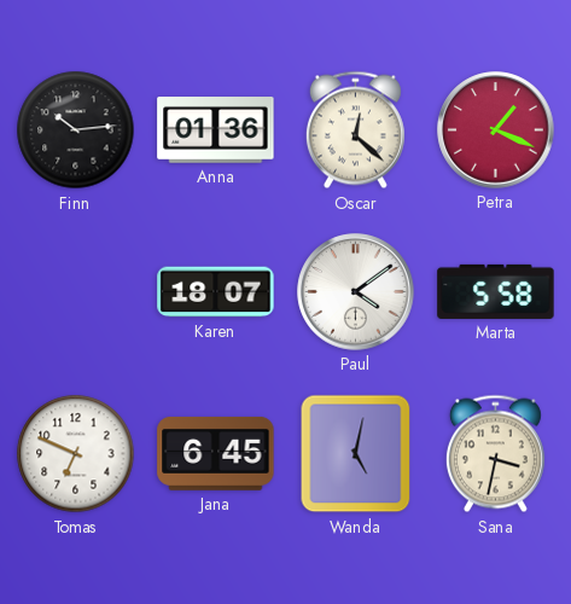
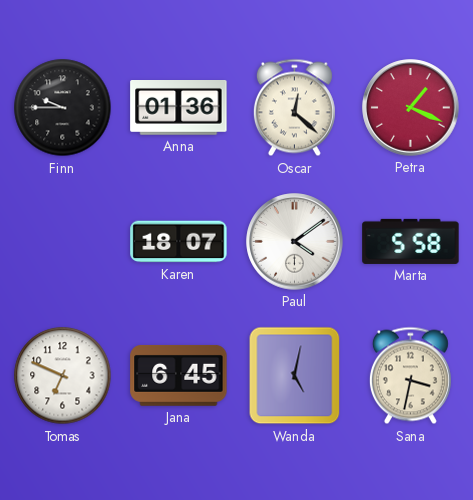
Finn: 10:14 -> 9:45 (63, 108)
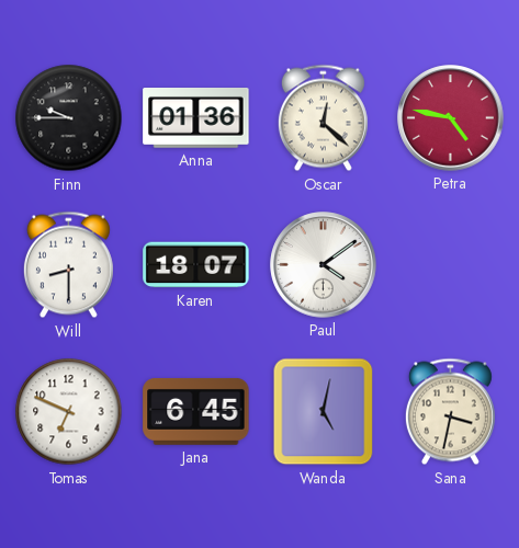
Petra: 1:19 -> 4:47 (451, 118)
Will: none -> 8:30 (68, 265)
Marta: 5:58 -> none (411, 241)
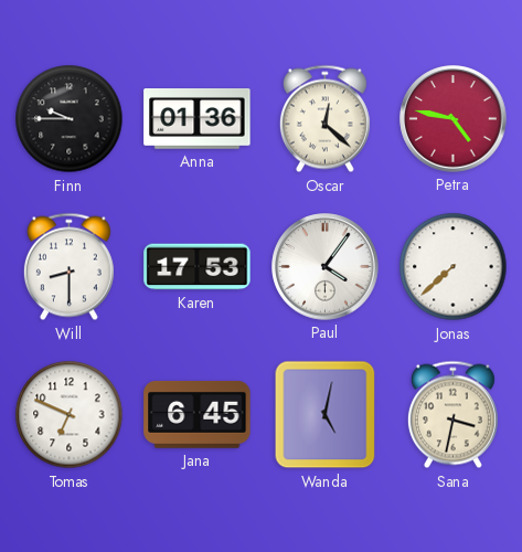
Karen: 18:07 -> 17:53 (198, 267)
Paul: 4:09 -> 4:06 (326, 267)
Jonas: none -> 7:38 (454, 267)
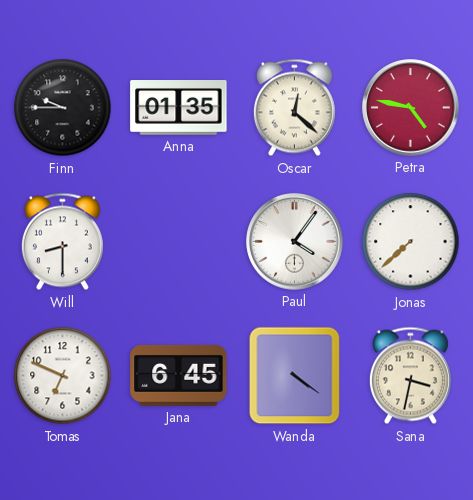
Anna: 01:36 -> 01:35 (179, 108)
Karen: 17:53 -> none (198, 267)
Wanda: 5:02 -> 4:21 (295, 376)
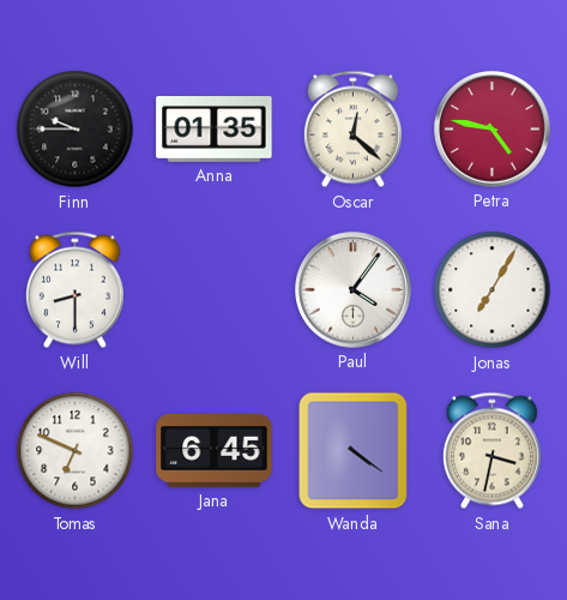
Jonas: 7:38 -> 7:05 (493, 290)
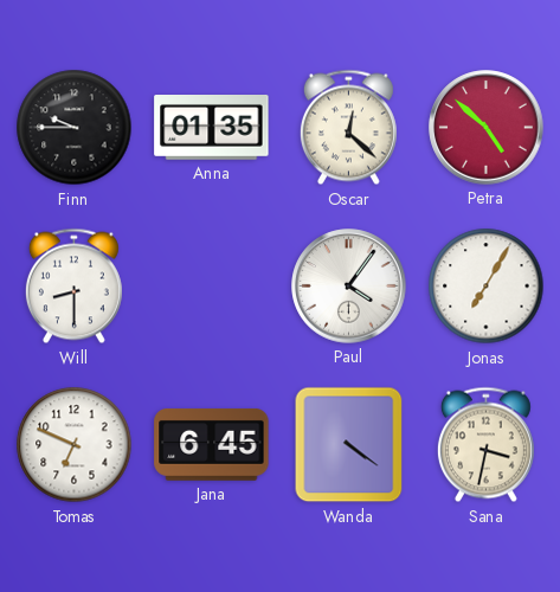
Petra: 4:47 -> 4:52 (487, 128)
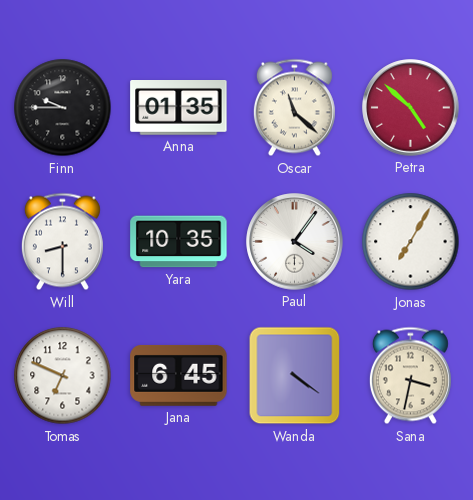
Oscar: 12:22 -> 11:22 (294, 108)
Yara: none -> 10:35 (179, 242)
